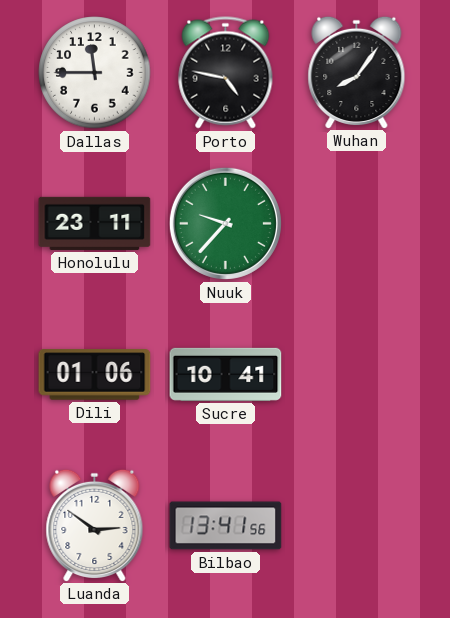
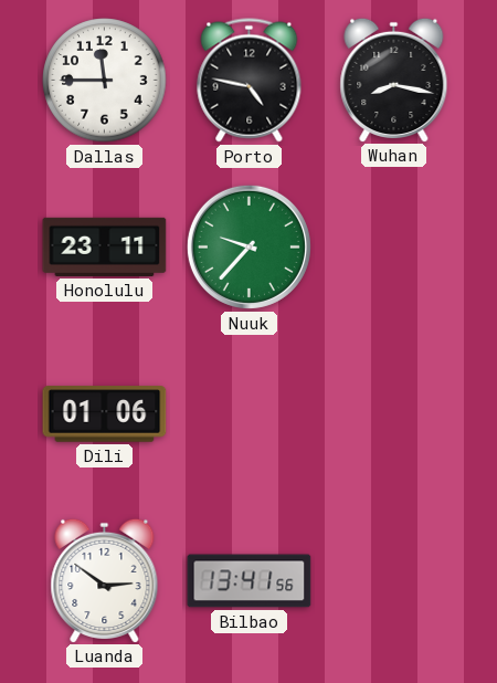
Wuhan: 8:06 -> 8:17 (394, 80)
Sucre: 10:41 -> none (226, 374)
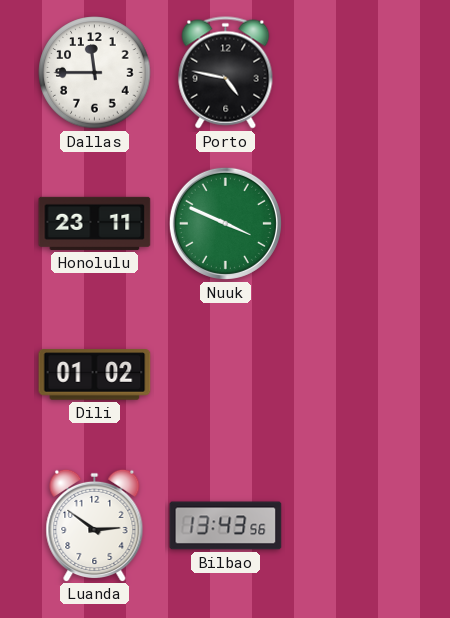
Wuhan: 8:17 -> none (394, 80)
Nuuk: 9:37 -> 3:49 (225, 223)
Dili: 01:06 -> 01:02 (95, 375)
Bilbao: 13:41 -> 13:43 (226, 526)
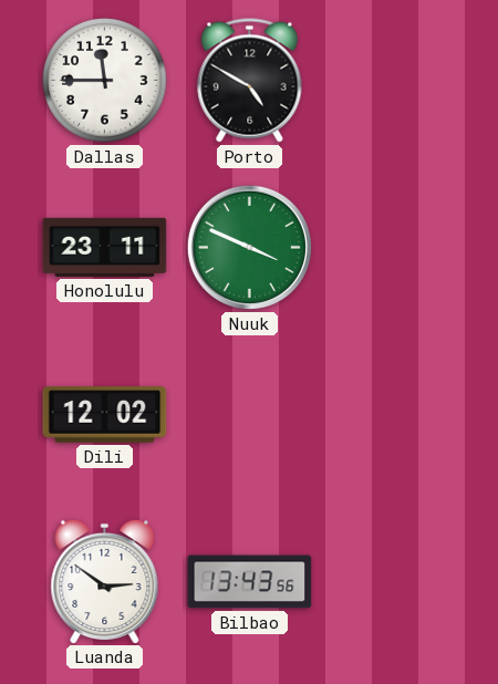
Porto: 4:47 -> 4:50 (250, 81)
Dili: 01:02 -> 12:02 (105, 415)
